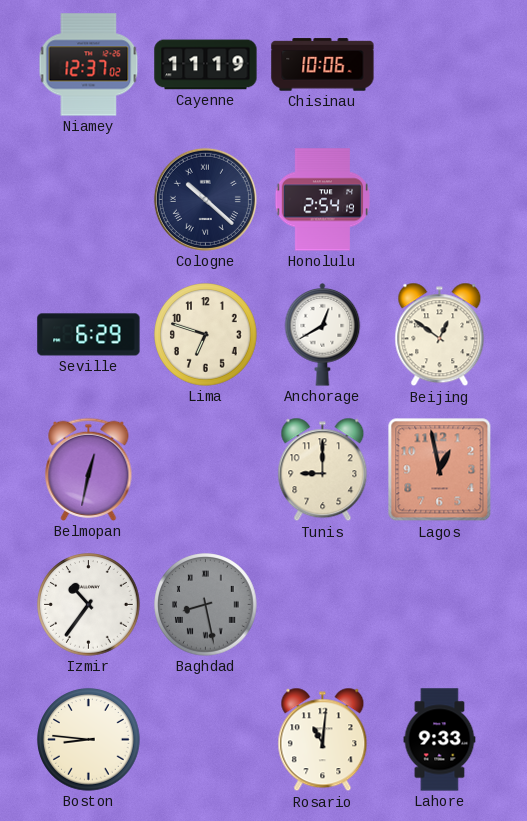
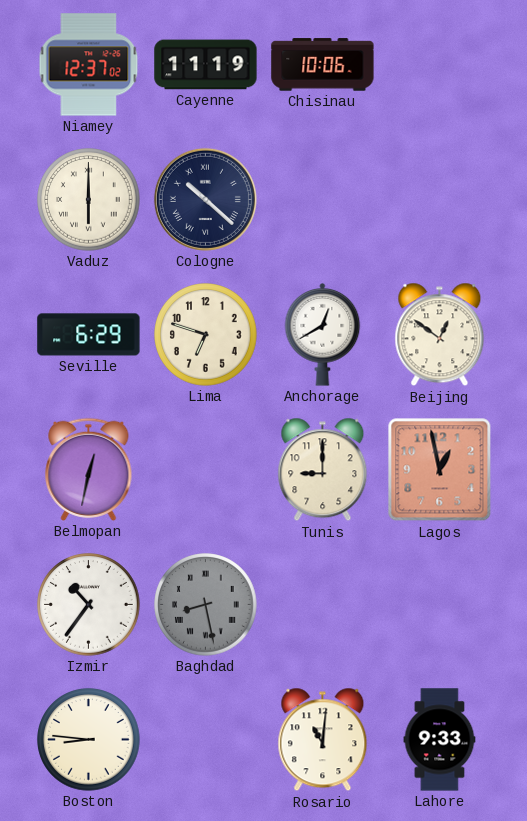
Vaduz: none -> 6:00 (89, 200)
Honolulu: 2:54 -> none (322, 200)
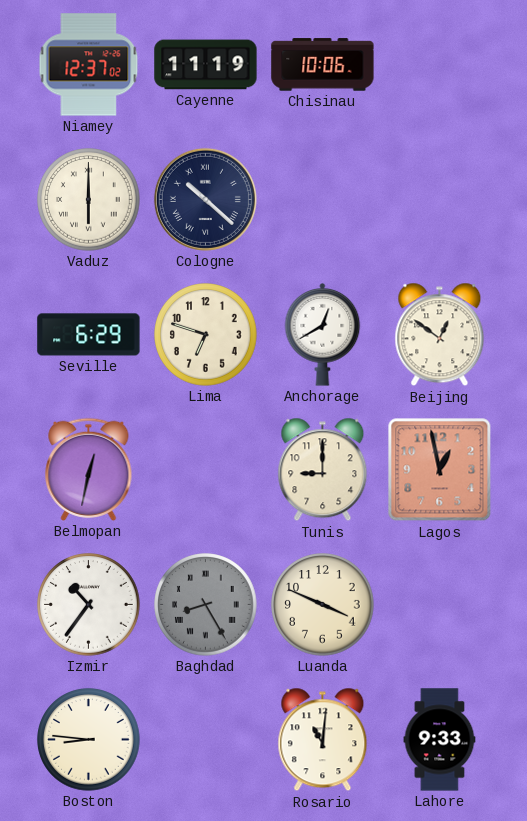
Baghdad: 8:28 -> 8:25 (206, 605)
Luanda: none -> 3:49 (323, 605)
